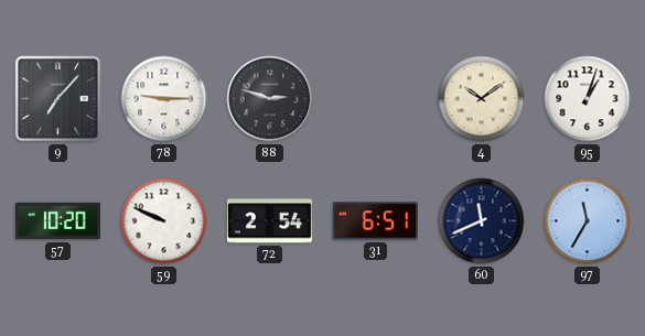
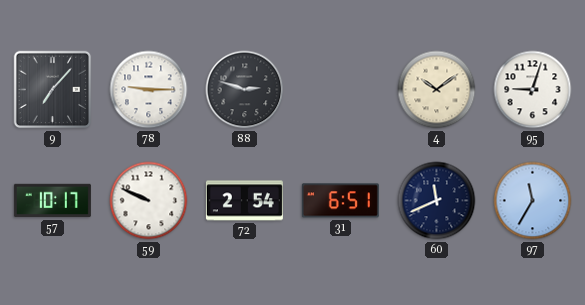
95: 1:03 -> 9:03 (533, 90)
57: 10:20 -> 10:17 (52, 201)
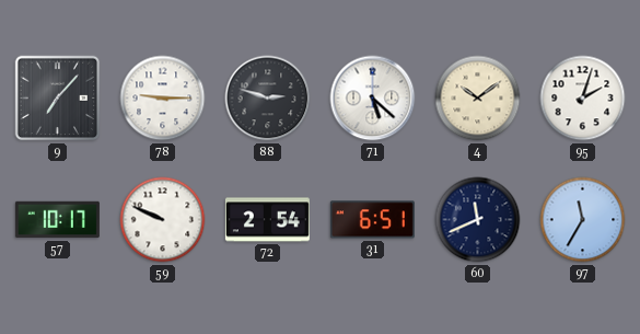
71: none -> 5:22 (373, 99)
95: 9:03 -> 2:03 (583, 99)
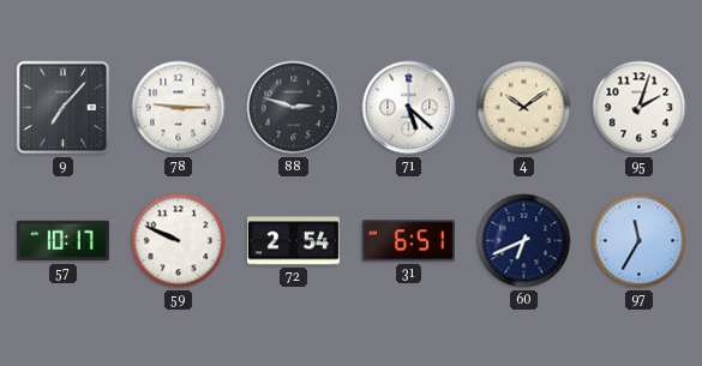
60: 11:41 -> 6:41 (524, 241)
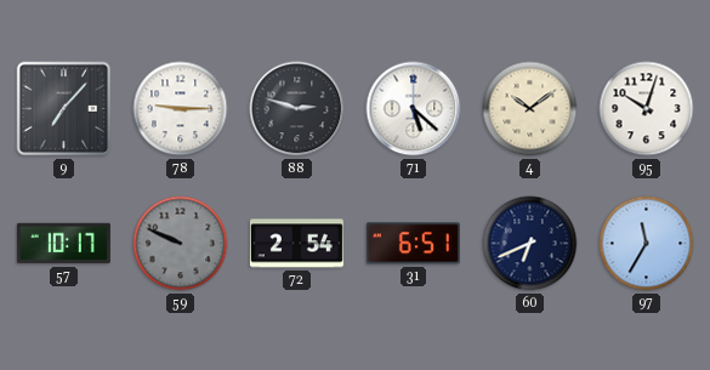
95: 2:03 -> 10:03 (647, 109)
59 dial: white -> grey (181, 244)
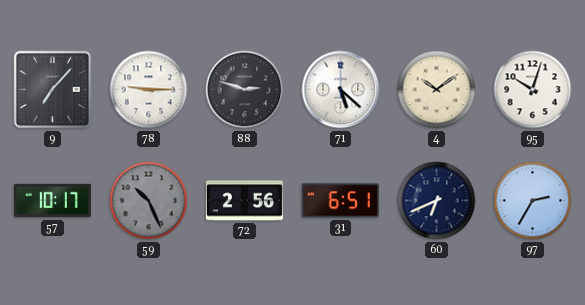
59: 9:49 -> 10:26 (149, 201)
72: 2:54 -> 2:56 (244, 201)
97: 11:35 -> 2:35 (533, 201)
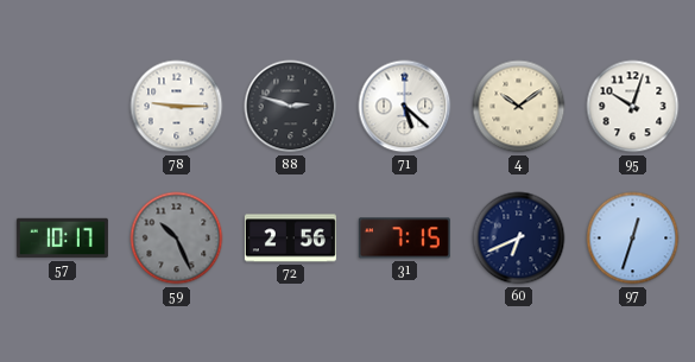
9: 7:07 -> none (53, 90)
31: 6:51 -> 7:15 (404, 239)
97: 2:35 -> 12:33 (633, 239)
